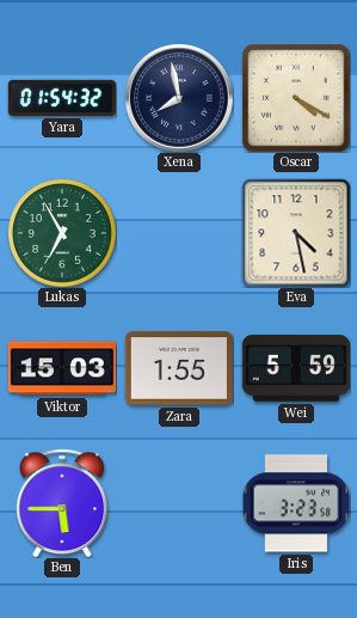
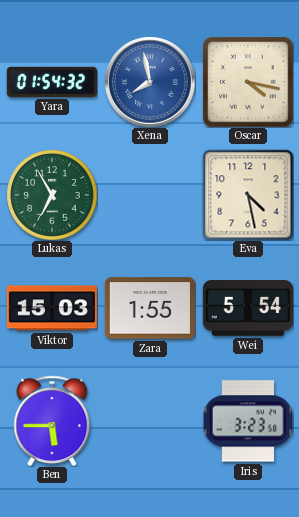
Xena dial: navy -> blue (150, 82)
Oscar: 4:20 -> 4:17 (248, 82)
Wei: 5:59 -> 5:54 (248, 308)
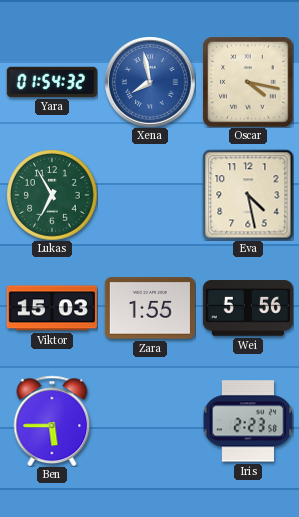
Wei: 5:54 -> 5:56 (248, 308)
Iris: 3:23 -> 2:23 (248, 421)
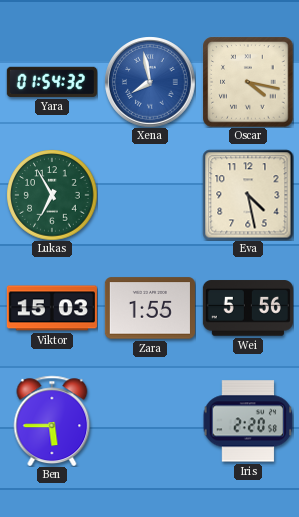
Iris: 2:23 -> 2:20 (248, 421)
